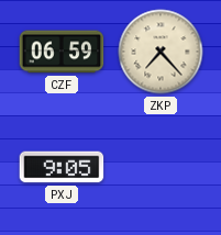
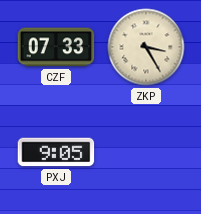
CZF: 06:59 -> 07:33 (56, 47)
ZKP: 7:23 -> 3:25 (146, 47)
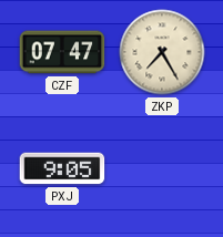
CZF: 07:33 -> 07:47 (62, 52)
ZKP: 3:25 -> 7:25 (162, 52)
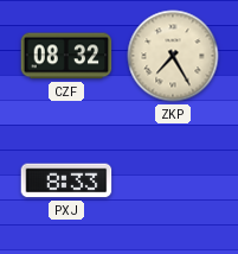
CZF: 07:47 -> 08:32 (66, 56)
PXJ: 9:05 -> 8:33 (66, 180)
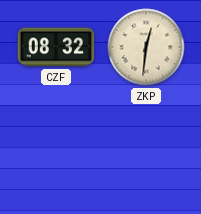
ZKP: 7:25 -> 12:31 (146, 47)
PXJ: 8:33 -> none (66, 180)
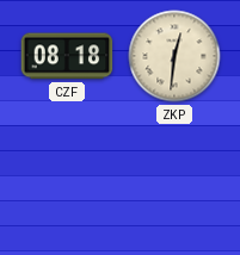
CZF: 08:32 -> 08:18 (67, 56)
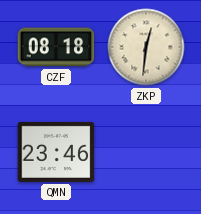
QMN: none -> 23:46 (56, 152)
